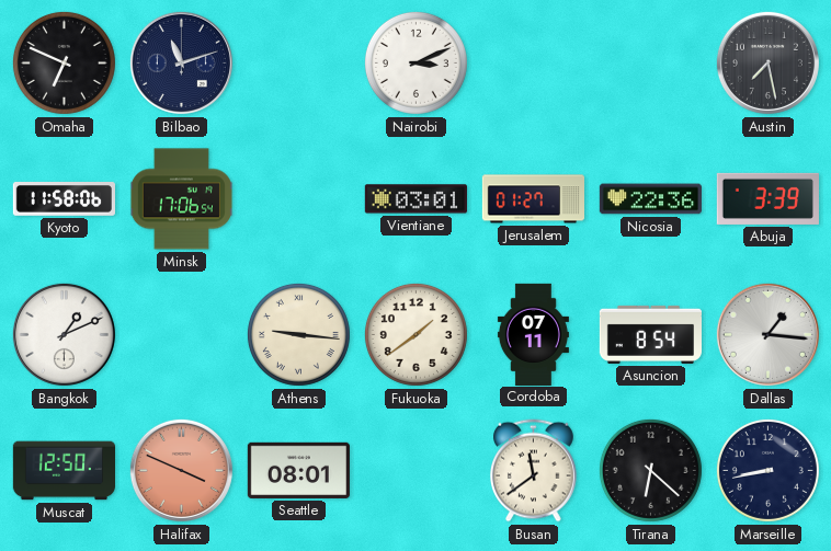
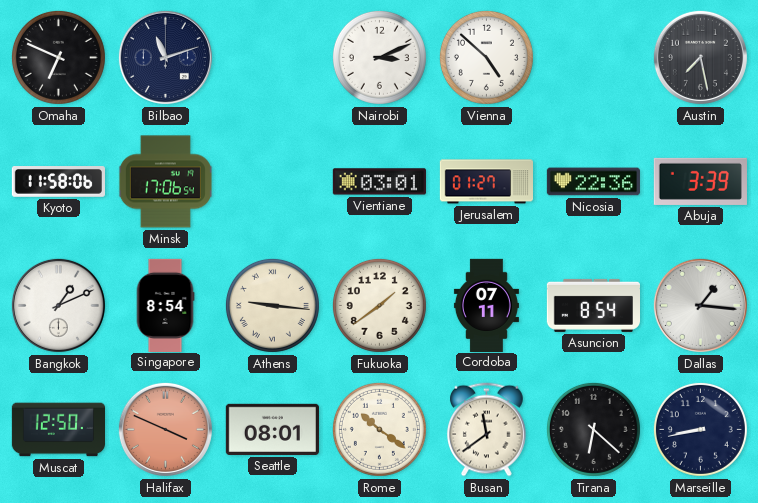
Vienna: none -> 4:52 (486, 57)
Singapore: none -> 8:54 (165, 305)
Rome: none -> 10:21 (379, 429)
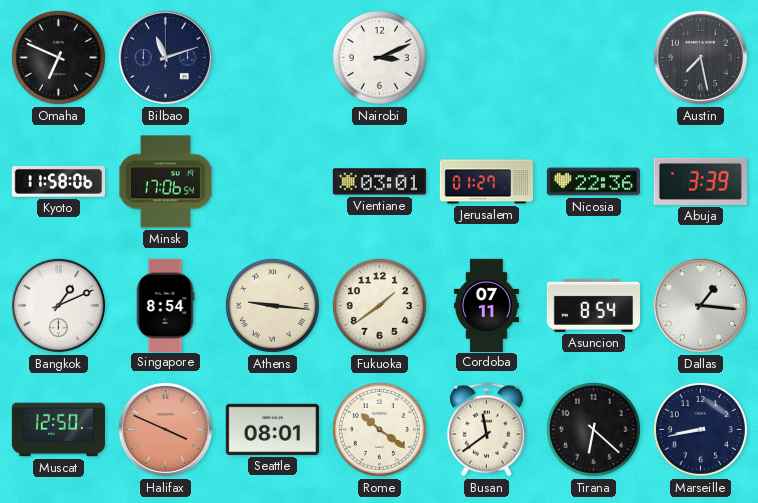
Vienna: 4:52 -> none (486, 57)
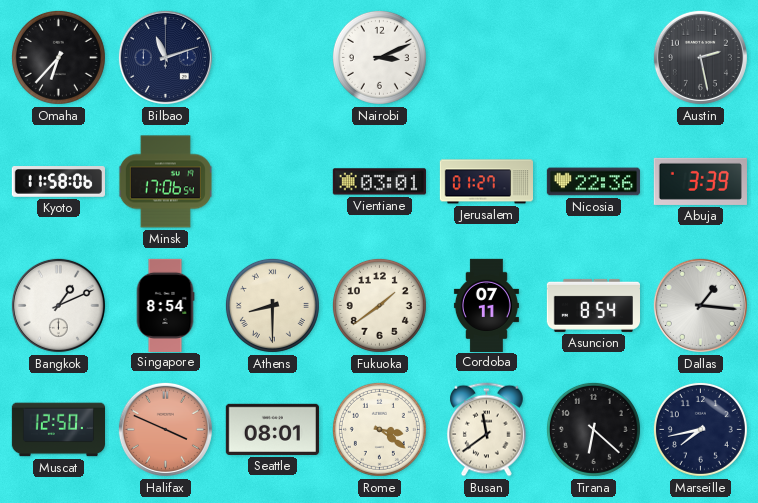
Omaha: 6:49 -> 6:37 (58, 57)
Austin: 7:28 -> 2:28 (700, 57)
Athens: 9:16 -> 8:30 (272, 305)
Rome: 10:21 -> 3:21 (379, 429)
Marseille: 8:43 -> 7:43 (700, 429)
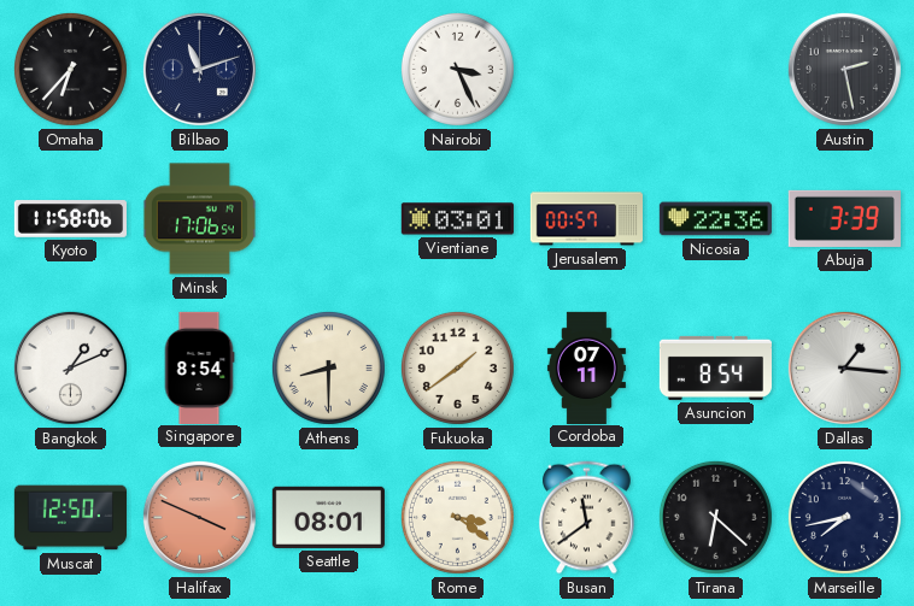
Nairobi: 3:11 -> 3:26 (457, 69)
Jerusalem: 01:27 -> 00:57 (586, 219)
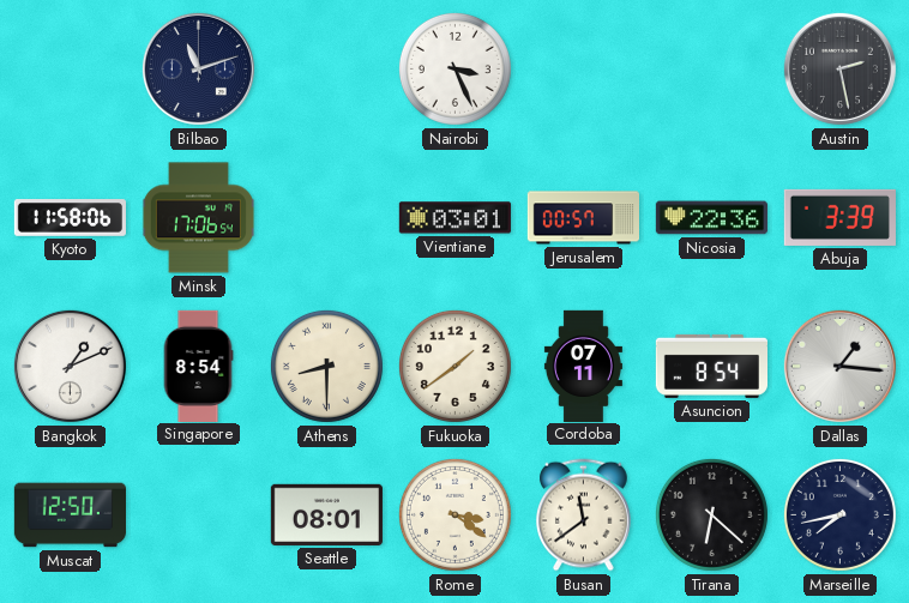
Omaha: 6:37 -> none (70, 69)
Halifax: 3:49 -> none (199, 517)
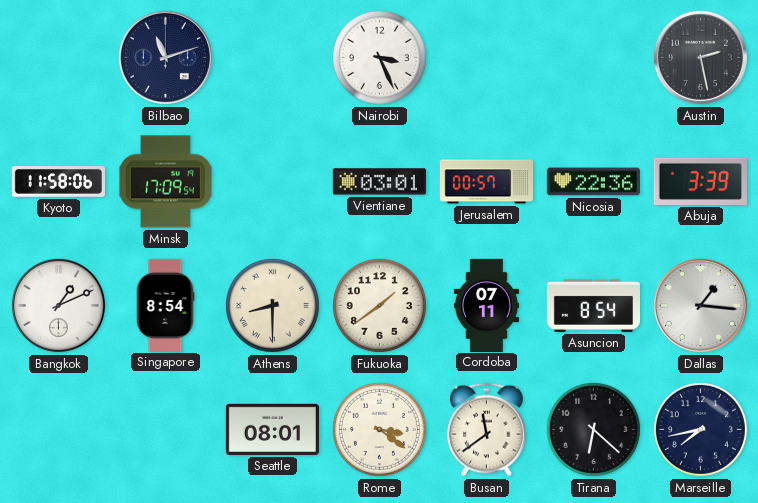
Minsk: 17:06 -> 17:09 (165, 182)
Muscat: 12:50 -> none (70, 515)
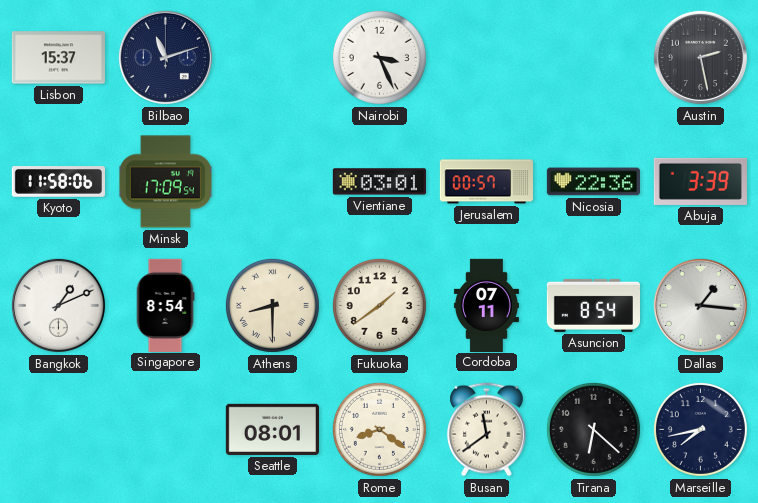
Lisbon: none -> 15:37 (58, 58)
Rome: 3:21 -> 8:21 (379, 429)
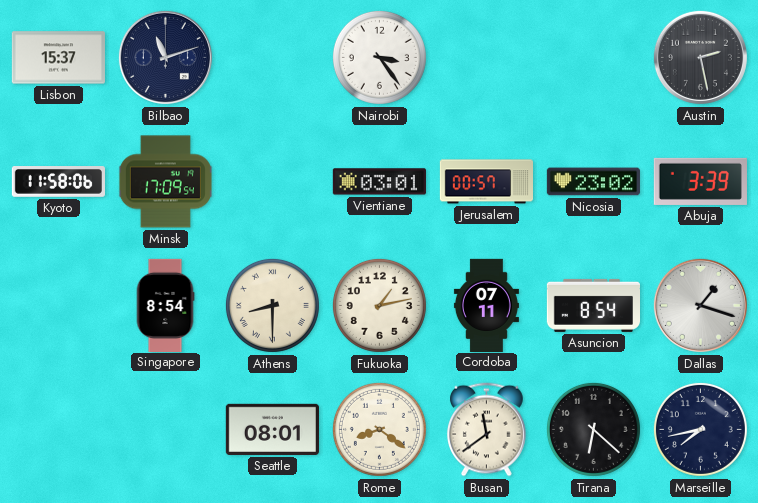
Nairobi: 3:26 -> 3:24 (379, 57)
Nicosia: 22:36 -> 23:02 (593, 182)
Bangkok: 1:11 -> none (58, 305)
Fukuoka: 1:39 -> 1:13 (379, 305)
Dallas: 1:16 -> 1:18 (700, 305)
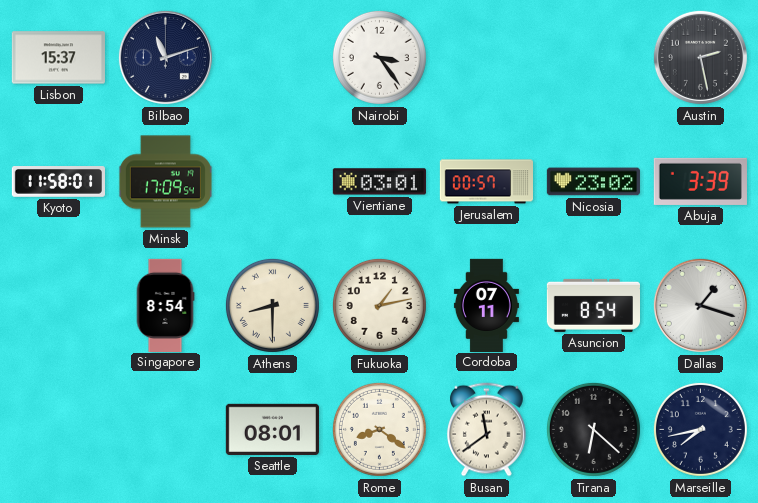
Kyoto: 11:58:06 -> 11:58:01 (58, 182)
